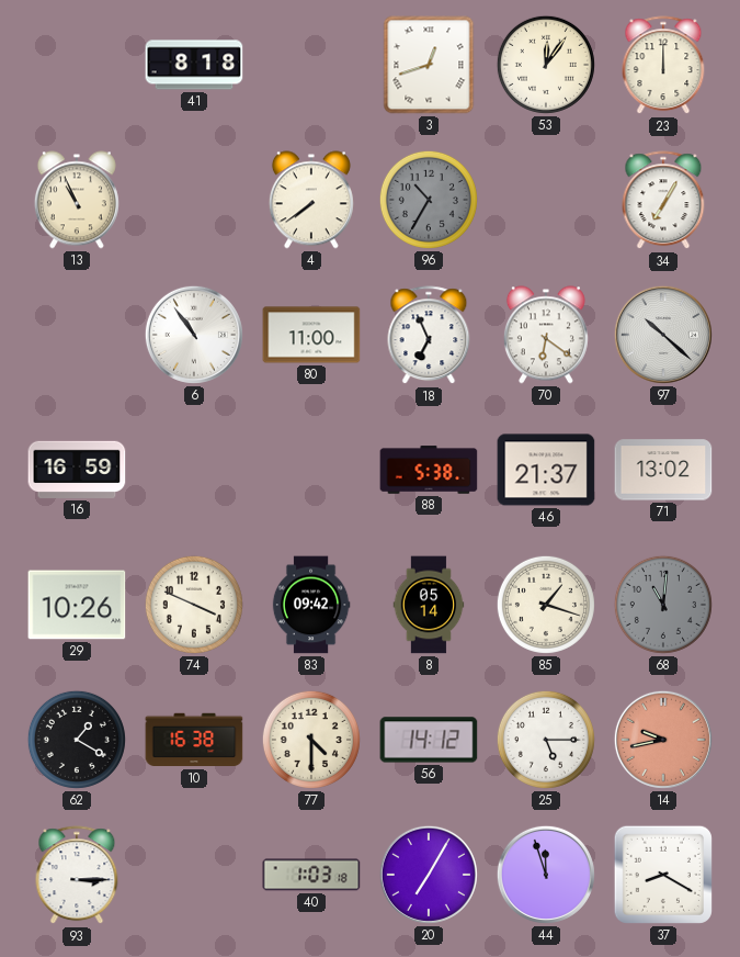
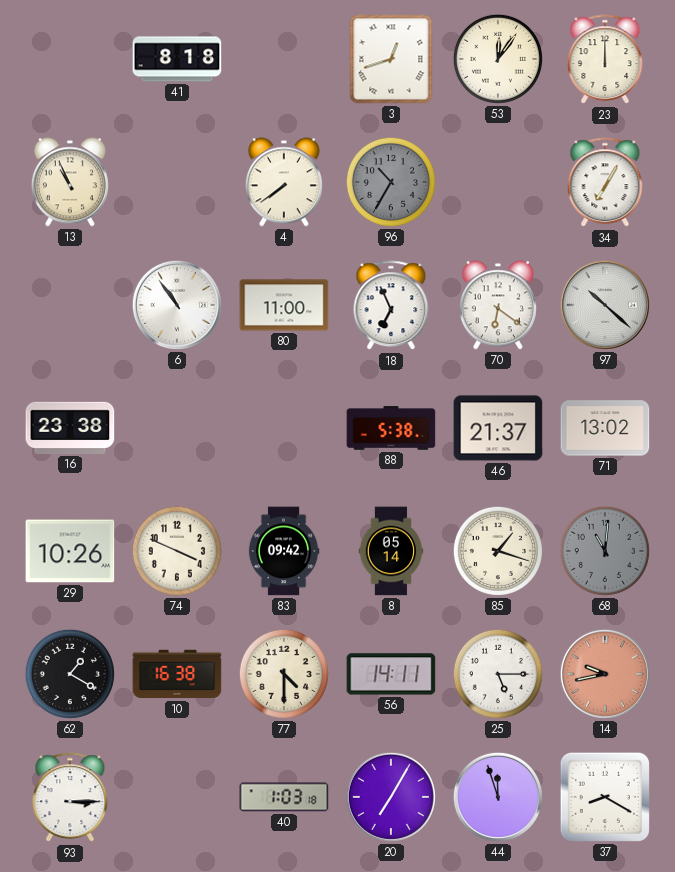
16: 16:59 -> 23:38 (70, 428)
56: 14:12 -> 14:11 (391, 674)
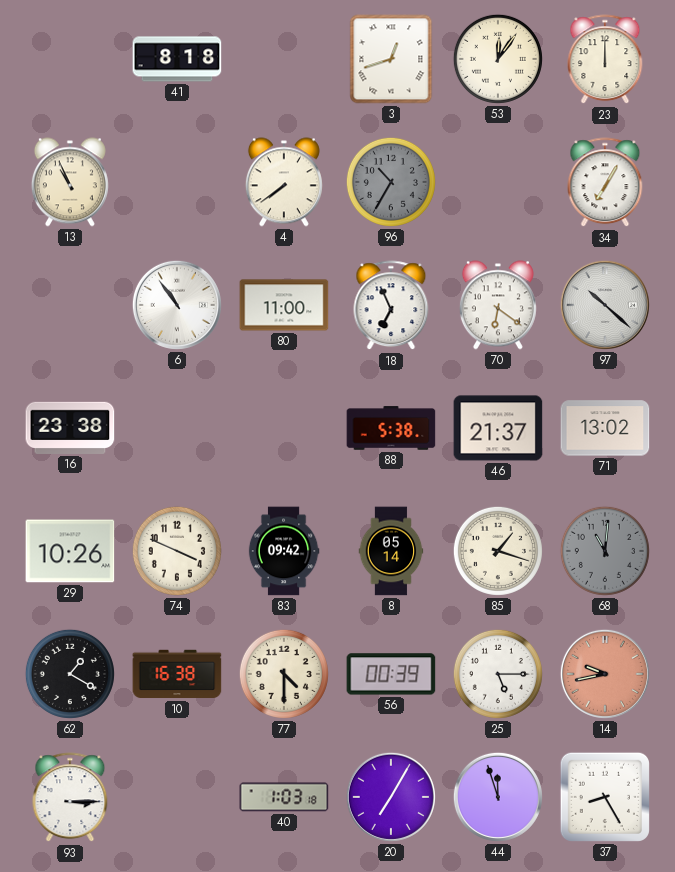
56: 14:11 -> 00:39 (391, 674)
37: 8:20 -> 8:25 (605, 797)
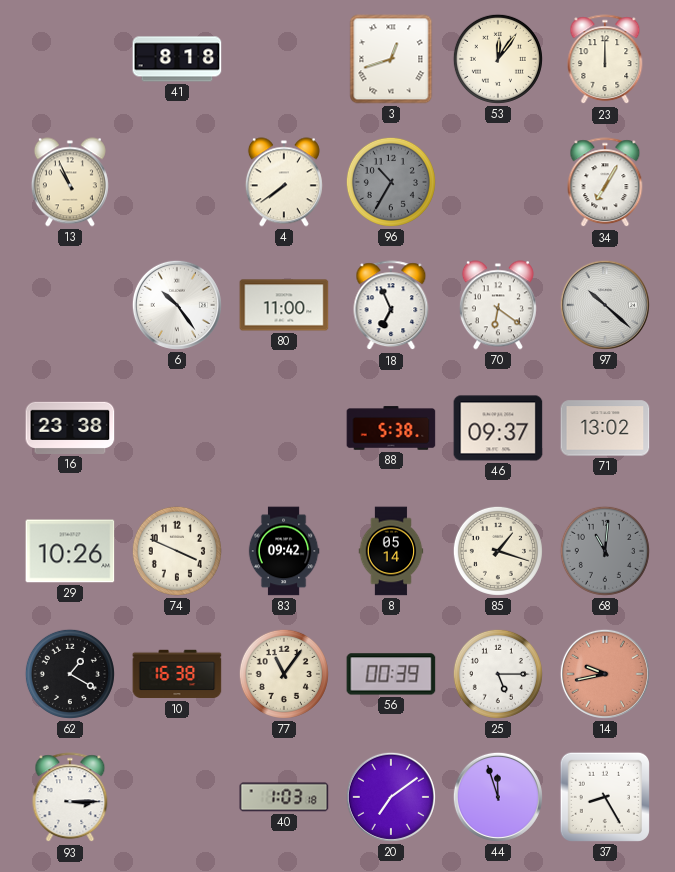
6: 10:54 -> 10:24 (177, 305)
46: 21:37 -> 09:37 (498, 428)
77: 4:30 -> 11:06 (284, 674)
20: 7:05 -> 7:09 (391, 797)
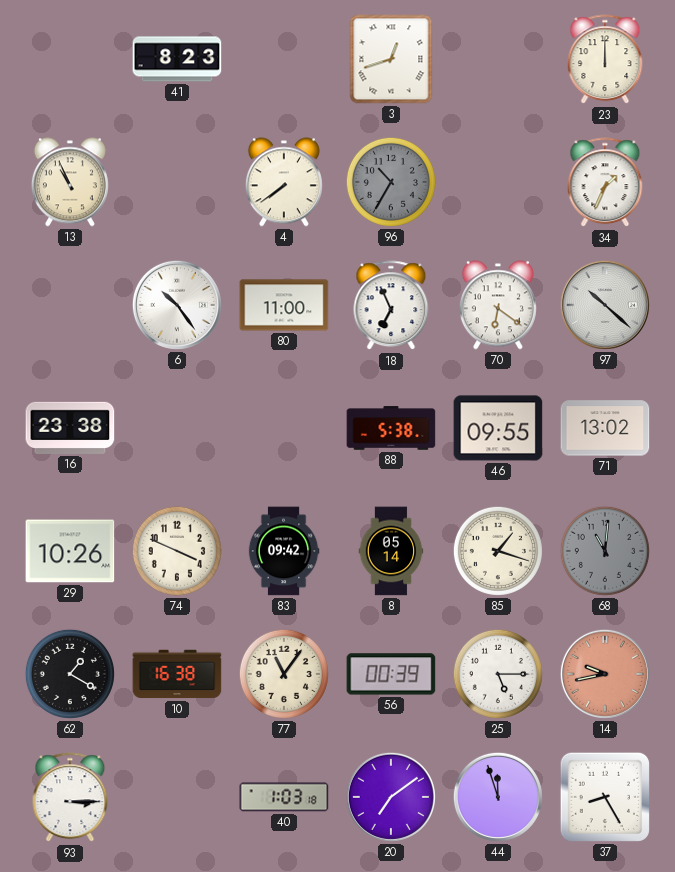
41: 8:18 -> 8:23 (177, 59)
53: 12:06 -> none (498, 59)
34: 7:05 -> 1:34 (605, 183)
46: 09:37 -> 09:55 (498, 428)
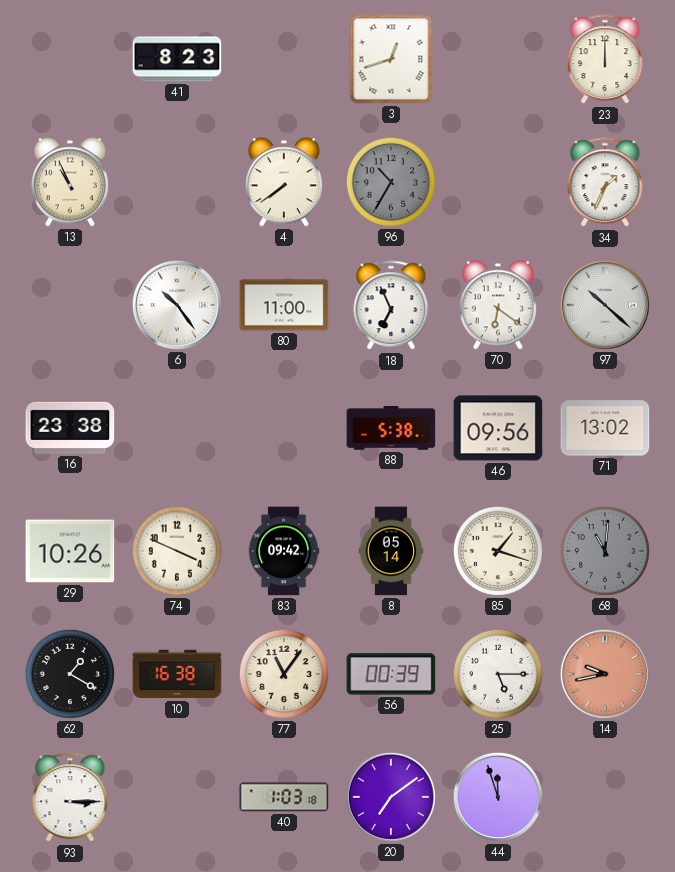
46: 09:55 -> 09:56 (498, 428)
37: 8:25 -> none (605, 797)
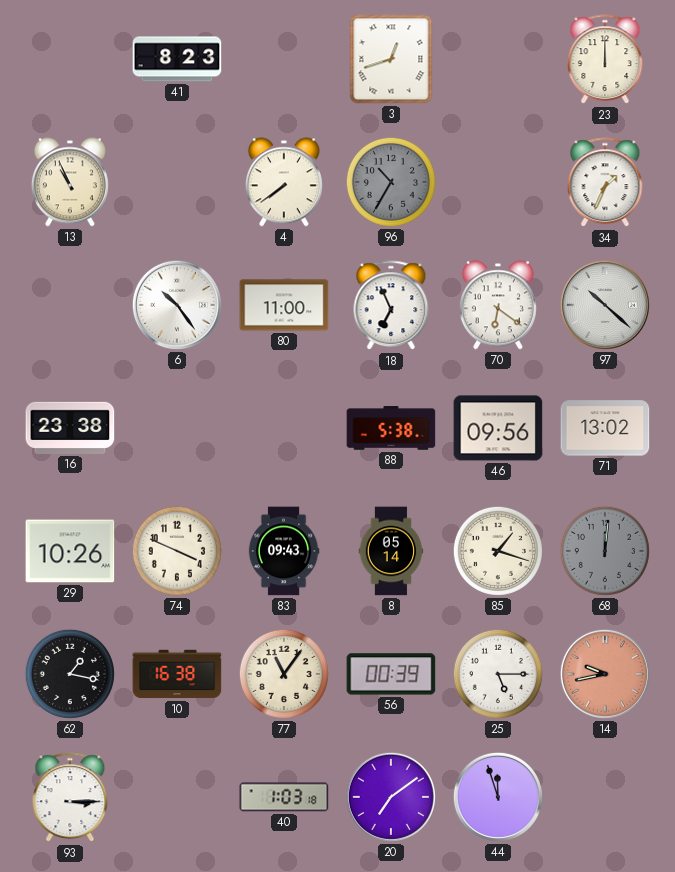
83: 09:42 -> 09:43 (284, 551)
68: 11:01 -> 12:01 (605, 551)
62: 1:20 -> 1:17 (70, 674)
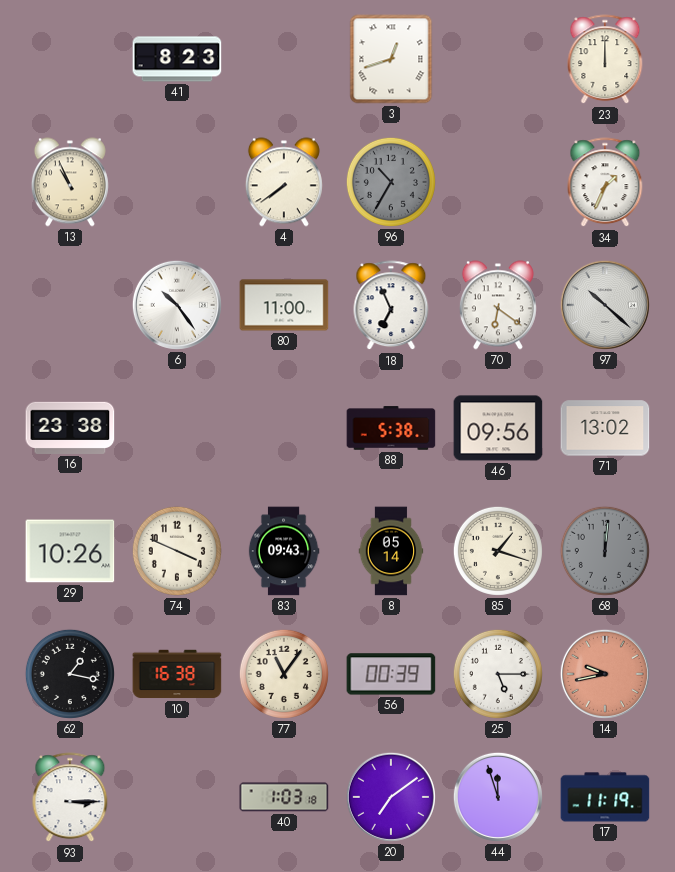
17: none -> 11:19 (605, 797)
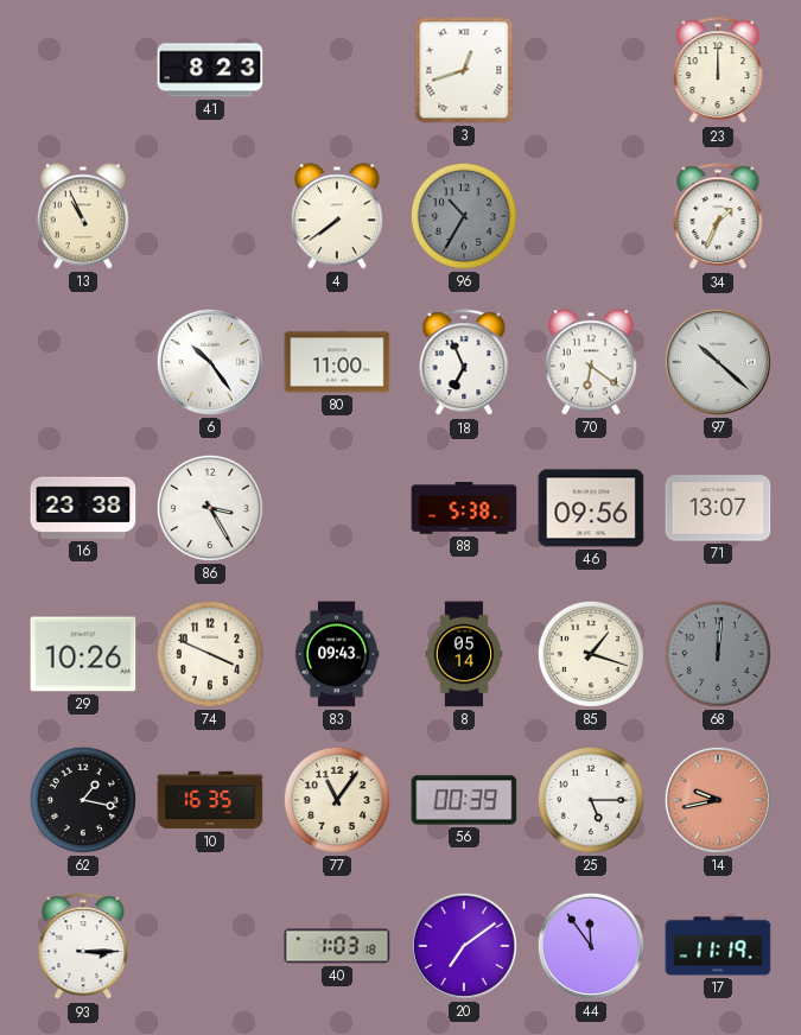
86: none -> 3:25 (210, 508)
71: 13:02 -> 13:07 (718, 508)
10: 16:38 -> 16:35 (210, 800)
44: 11:57 -> 11:54 (591, 946)
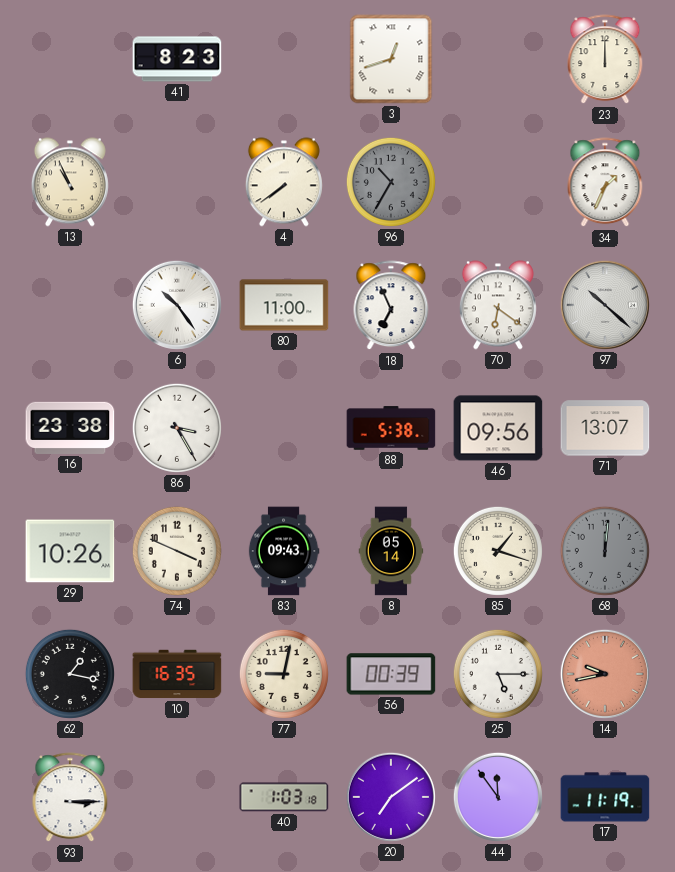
77: 11:06 -> 9:02 (284, 674)
